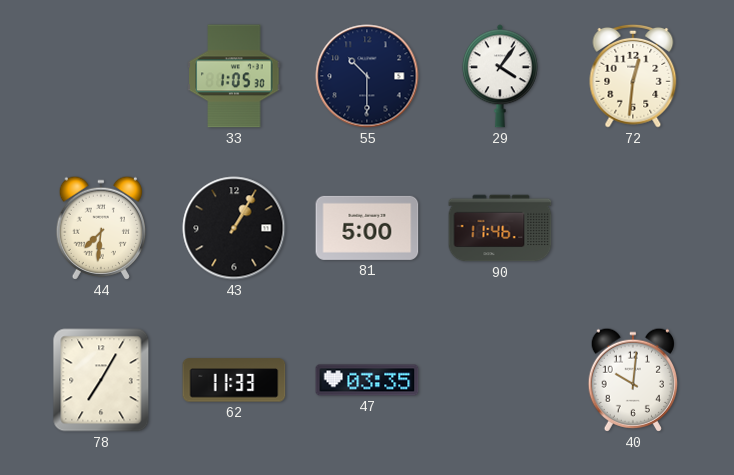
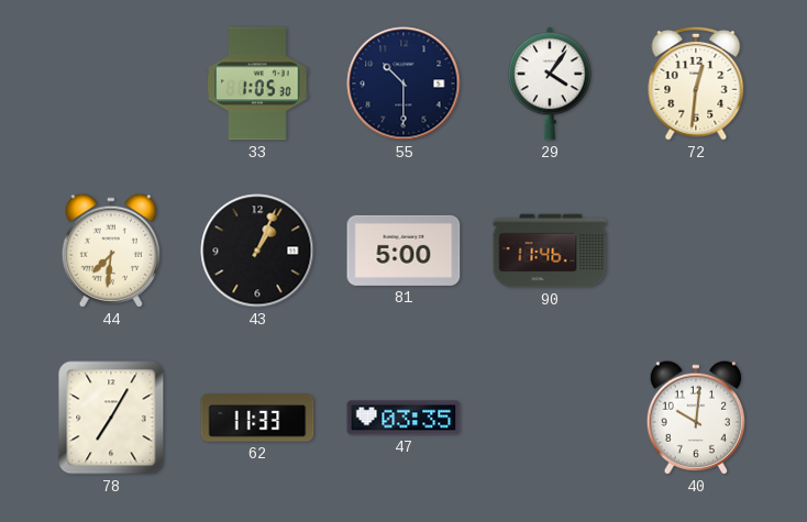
43: 1:05 -> 1:04 (257, 251)
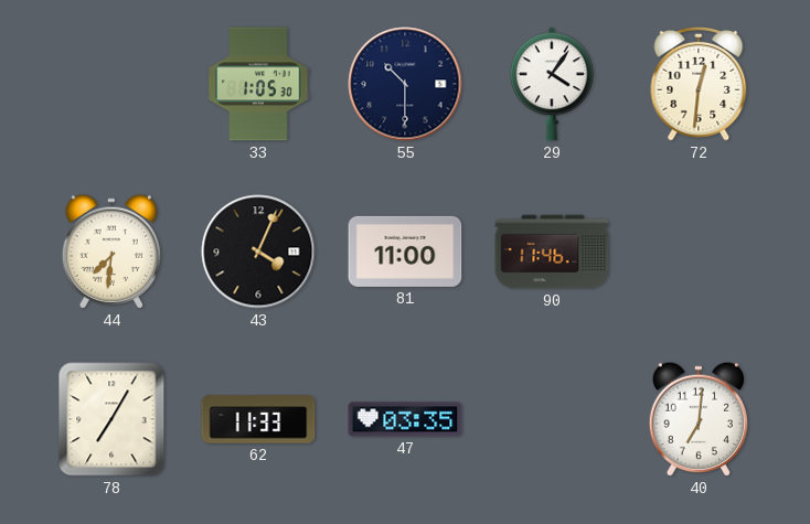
43: 1:04 -> 4:04 (258, 252)
81: 5:00 -> 11:00 (405, 252)
40: 10:01 -> 7:01 (697, 419)
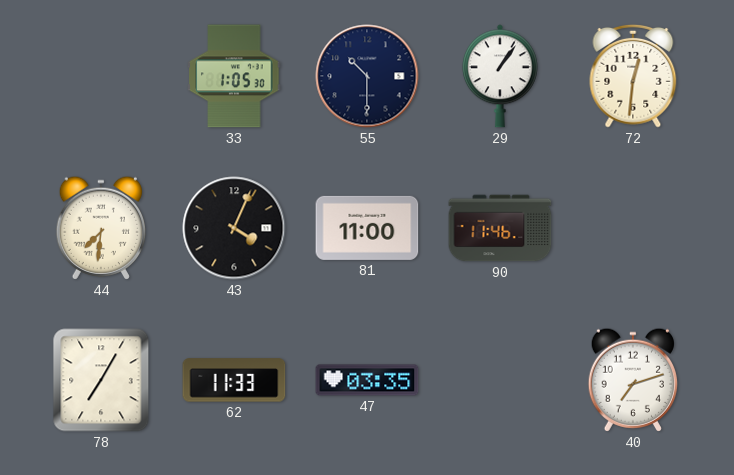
29: 4:06 -> 1:06 (500, 76)
40: 7:01 -> 7:12 (632, 380)
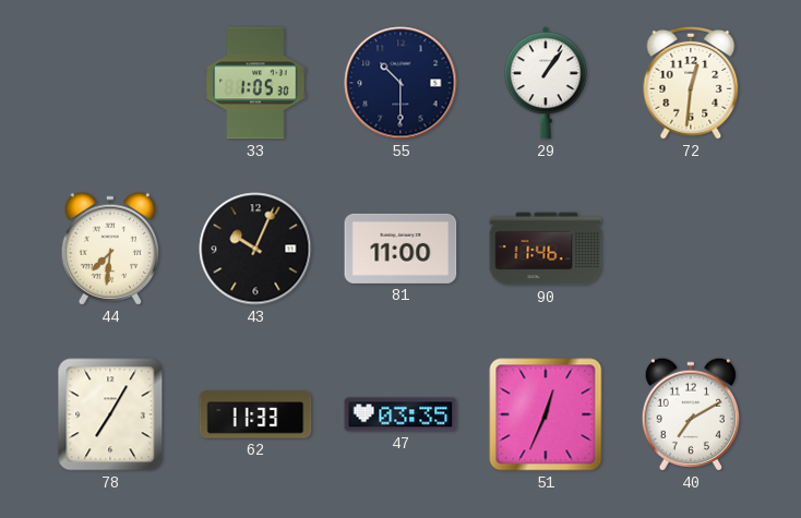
43: 4:04 -> 10:04 (255, 249)
51: none -> 12:34 (546, 414)
40: 7:12 -> 7:10 (690, 414)
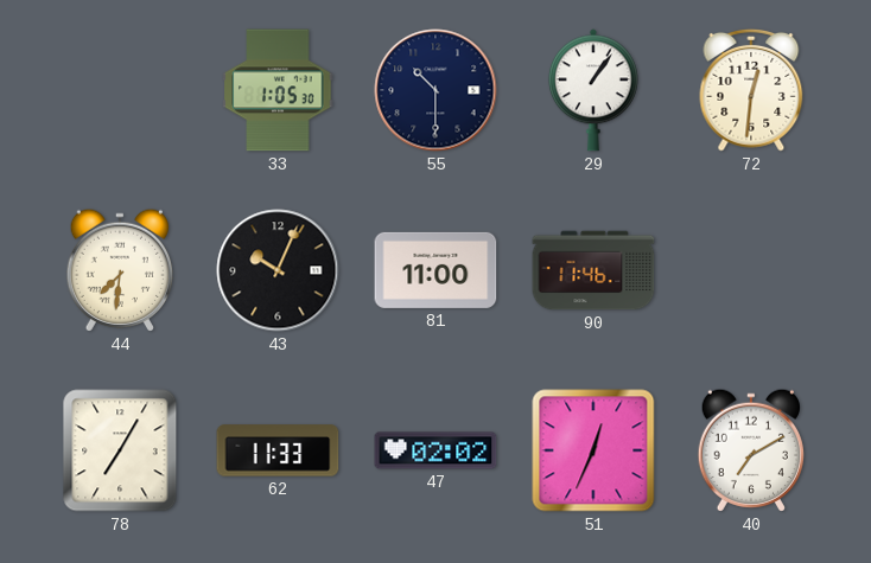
47: 03:35 -> 02:02 (435, 450)
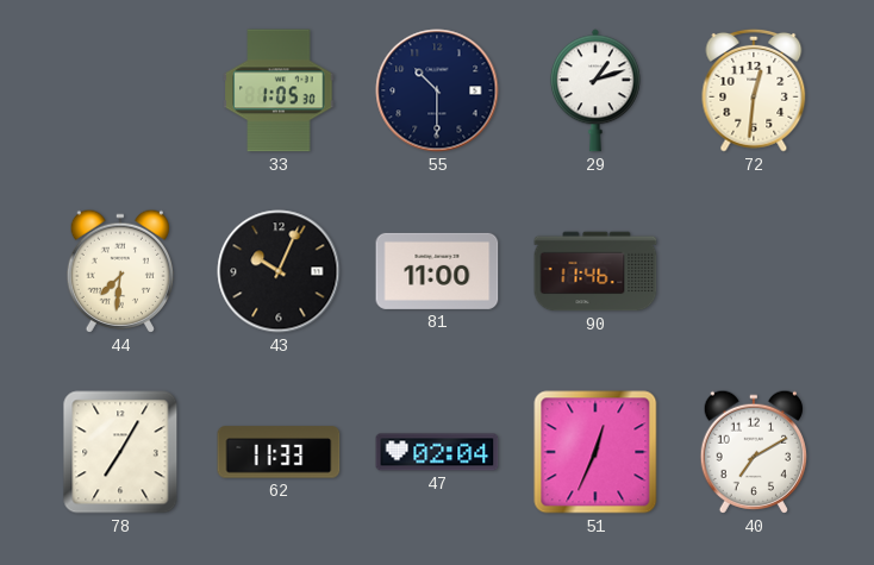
29: 1:06 -> 1:12 (595, 90)
47: 02:02 -> 02:04 (437, 452)
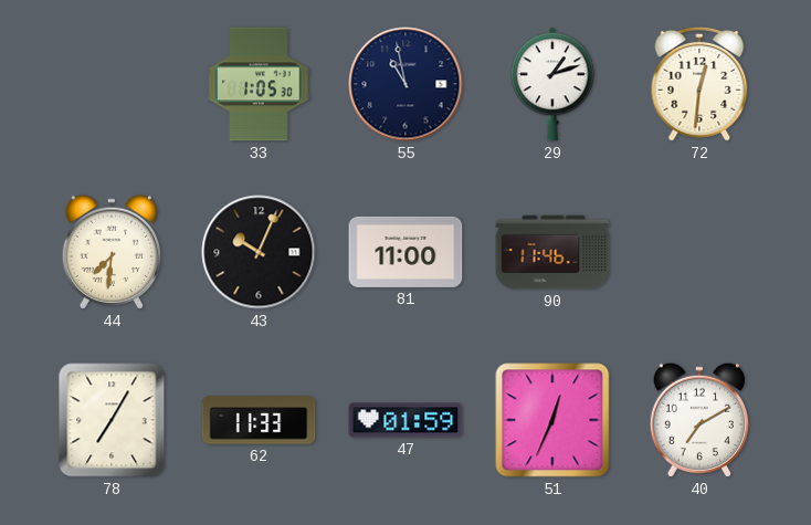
55: 10:30 -> 10:58 (405, 84)
47: 02:04 -> 01:59 (405, 420)
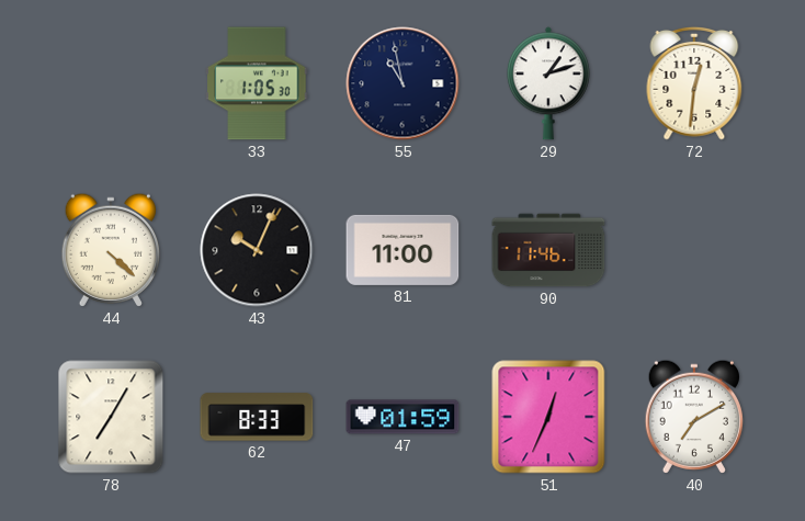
44: 7:31 -> 4:22 (110, 250)
62: 11:33 -> 8:33 (257, 417)
